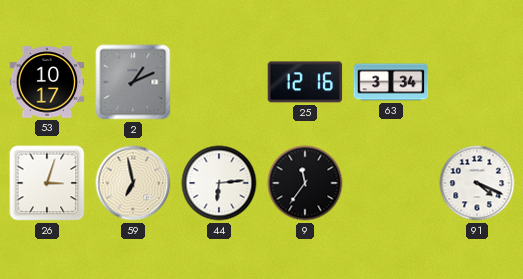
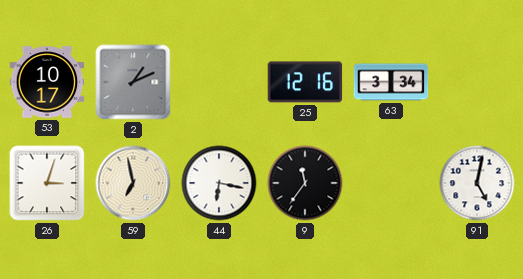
44: 6:14 -> 6:17 (219, 183)
91: 4:19 -> 5:02 (477, 183)
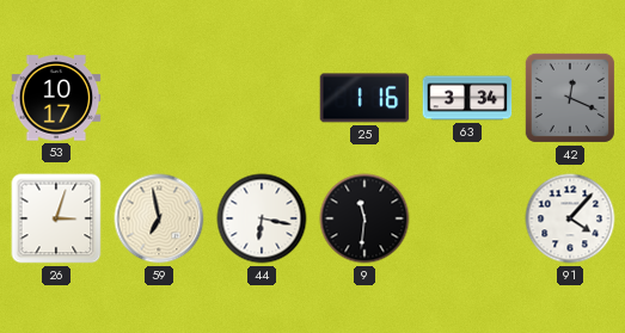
2: 1:11 -> none (133, 82)
25: 12:16 -> 1:16 (364, 98)
42: none -> 12:19 (570, 98)
9: 11:36 -> 11:31 (364, 218)
91: 5:02 -> 4:07 (570, 218)
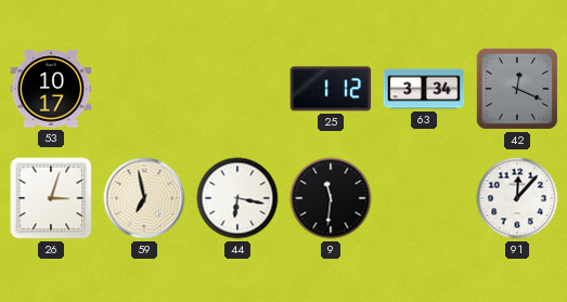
25: 1:16 -> 1:12 (331, 89)
91: 4:07 -> 12:07 (517, 198)
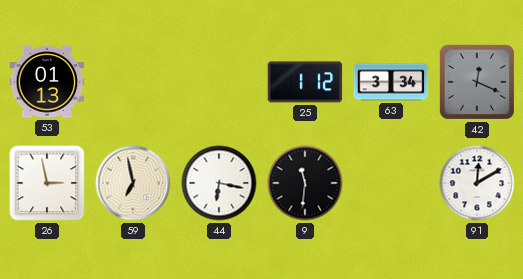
53: 10:17 -> 01:13 (47, 82)
26: 3:03 -> 2:58 (47, 183)
91: 12:07 -> 12:10 (477, 183)
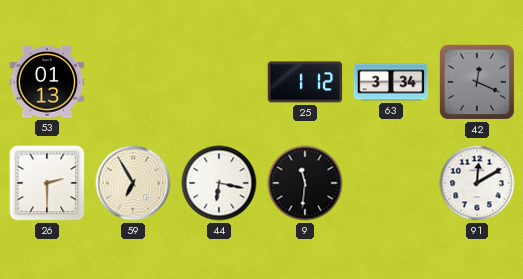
26: 2:58 -> 2:30 (47, 183)
59: 6:58 -> 6:55 (133, 183)
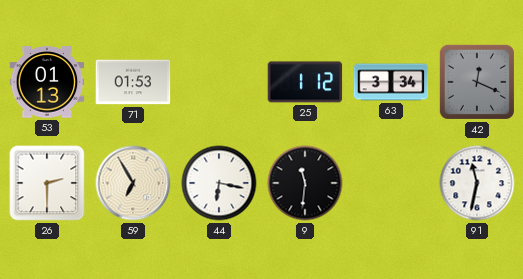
71: none -> 01:53 (133, 82)
91: 12:10 -> 11:32 (477, 183)
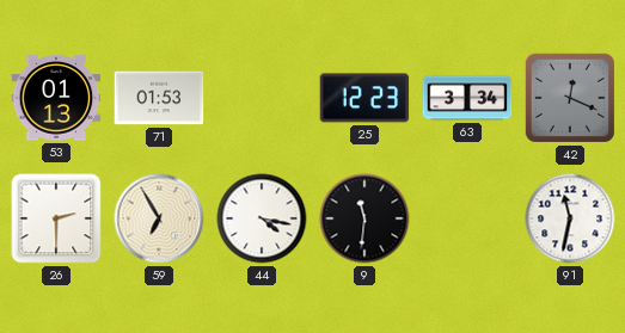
25: 1:12 -> 12:23 (364, 98)
44: 6:17 -> 4:17 (262, 218)
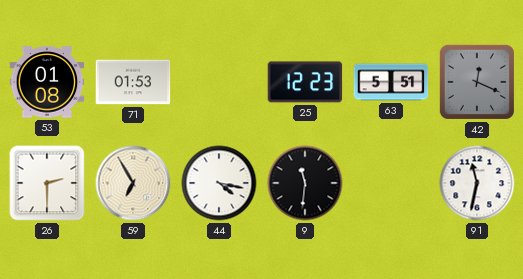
53: 01:13 -> 01:08 (47, 82)
63: 3:34 -> 5:51 (391, 82)
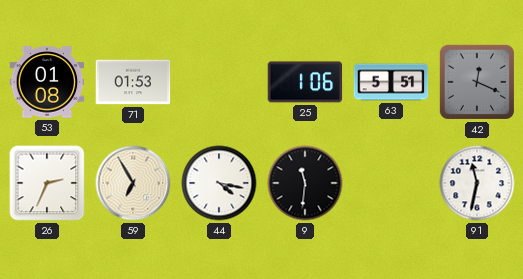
25: 12:23 -> 1:06 (305, 82)
26: 2:30 -> 2:34 (47, 183)
